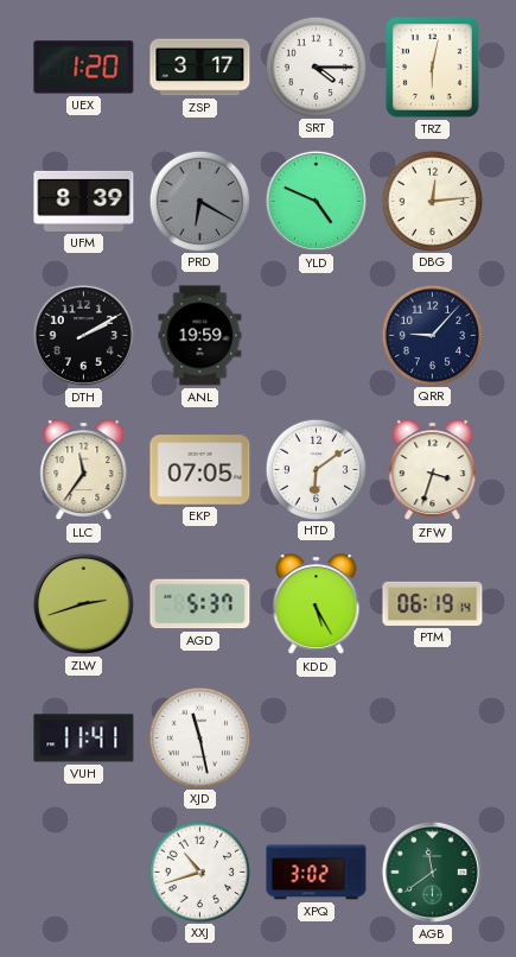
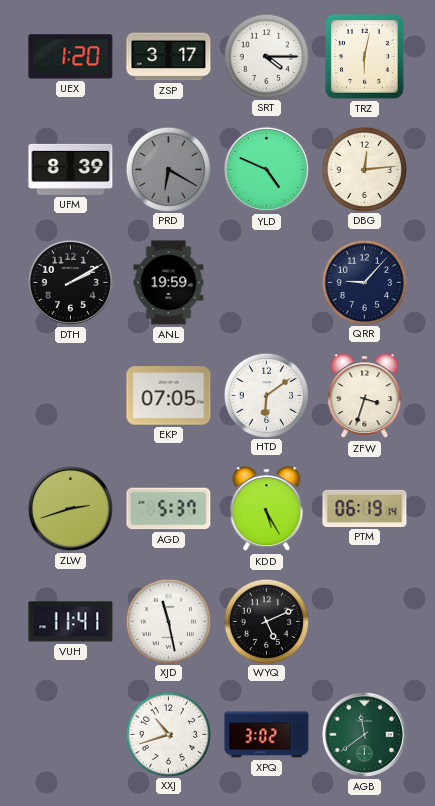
LLC: 11:36 -> none (84, 470)
WYQ: none -> 5:11 (266, 621)
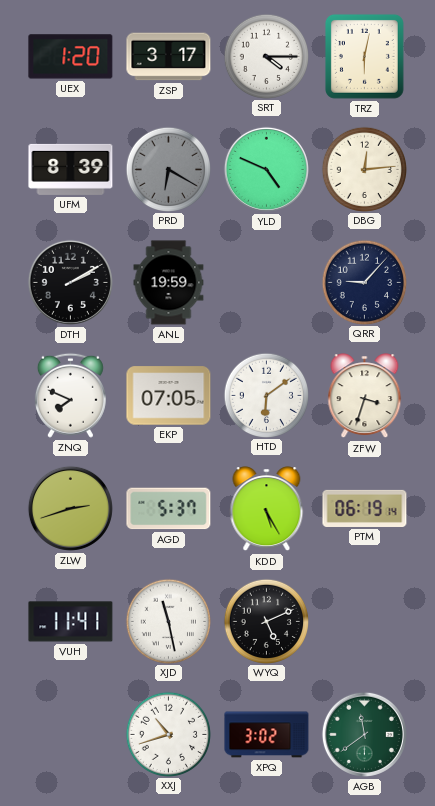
ZNQ: none -> 7:49 (70, 395)
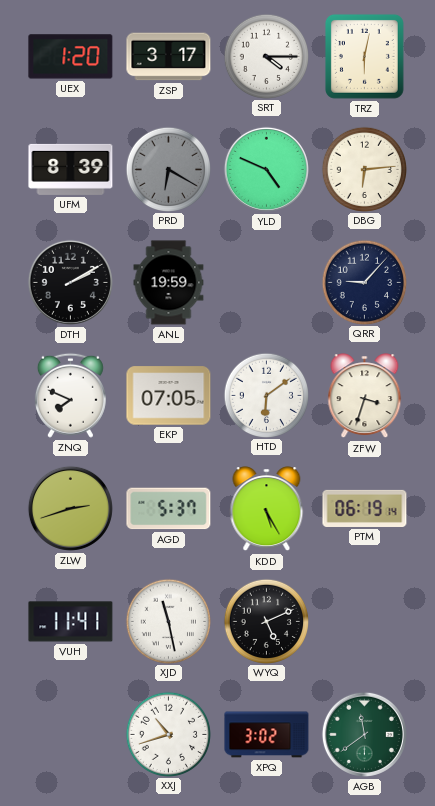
DBG: 12:14 -> 6:14 (364, 169)
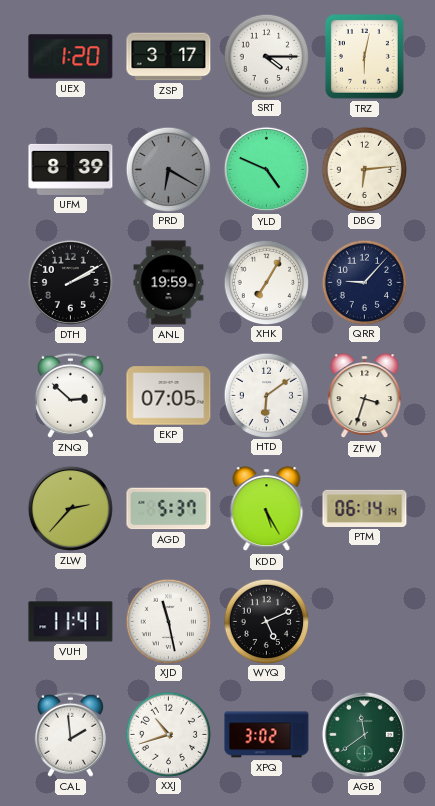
XHK: none -> 7:05 (266, 282)
ZNQ: 7:49 -> 2:52 (70, 395)
ZLW: 2:42 -> 2:37 (70, 508)
PTM: 06:19 -> 06:14 (365, 508)
CAL: none -> 1:59 (70, 734)
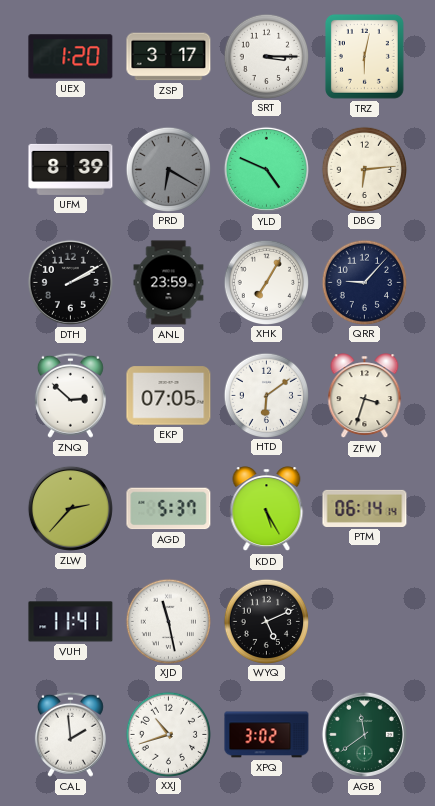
SRT: 4:15 -> 3:15 (266, 56)
ANL: 19:59 -> 23:59 (169, 283)
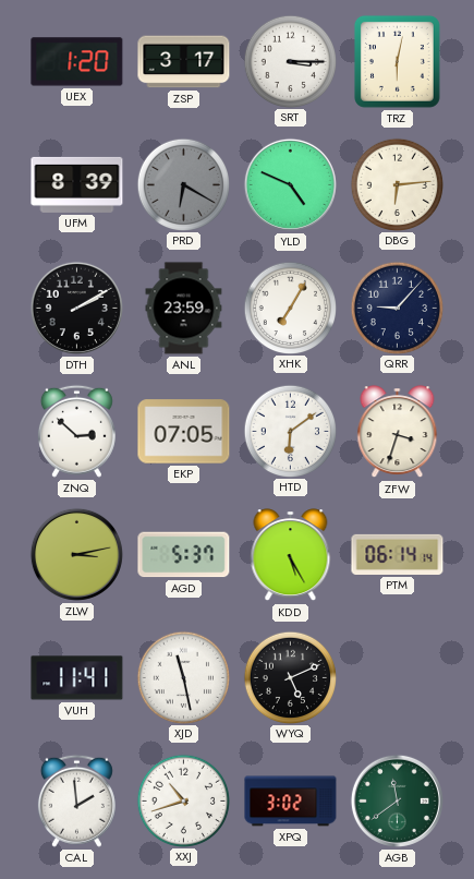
ZLW: 2:37 -> 3:13 (76, 554)
